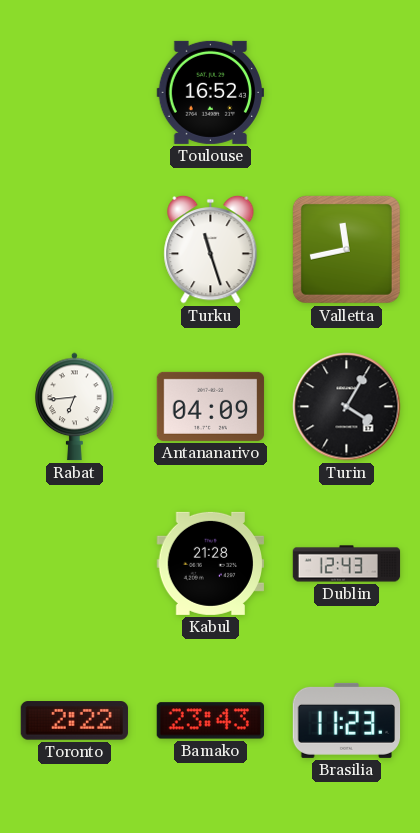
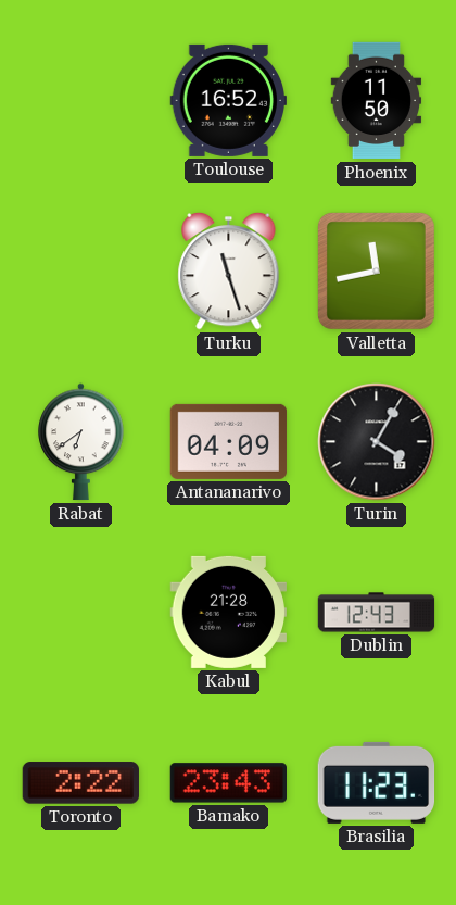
Phoenix: none -> 11:50 (377, 101)
Rabat: 6:44 -> 6:39 (81, 442)
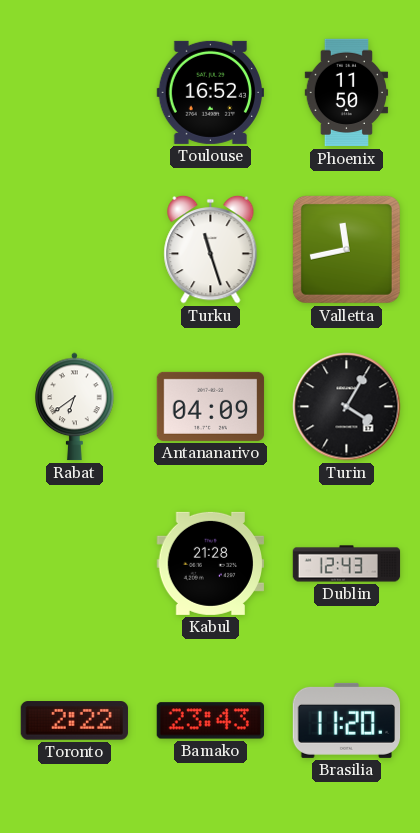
Brasilia: 11:23 -> 11:20 (347, 720)
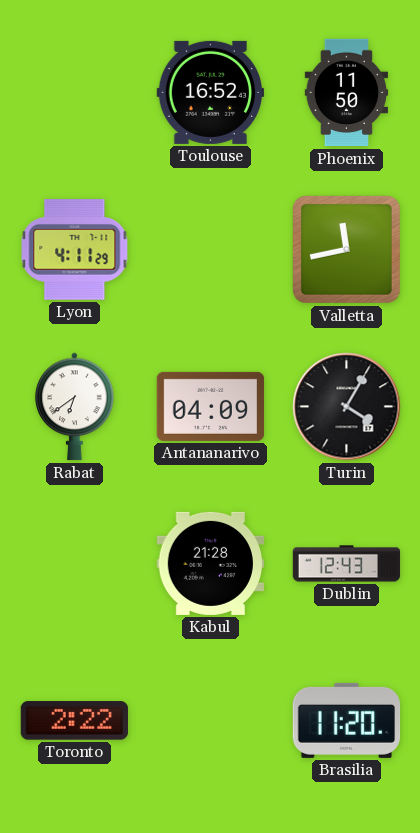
Lyon: none -> 4:11 (75, 250)
Turku: 11:27 -> none (211, 249)
Bamako: 23:43 -> none (210, 721)
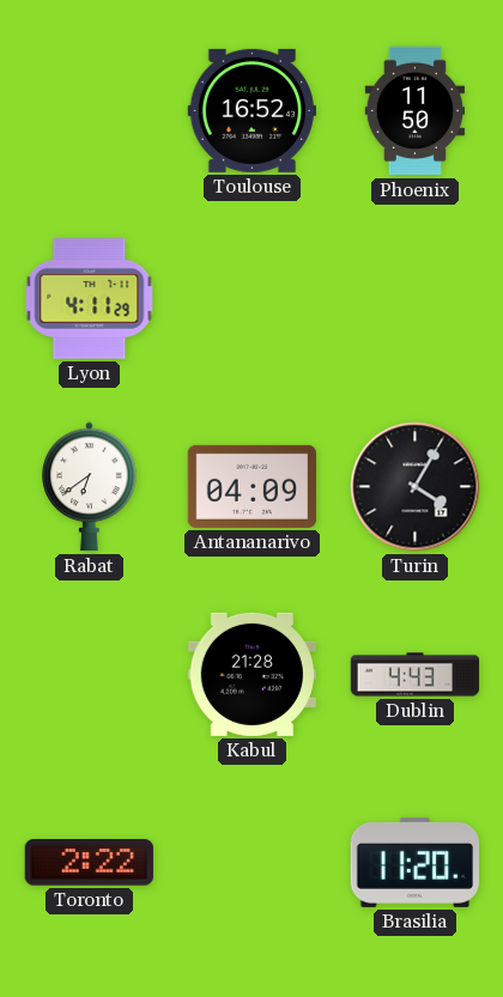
Valletta: 11:43 -> none (346, 249)
Dublin: 12:43 -> 4:43 (416, 675)
